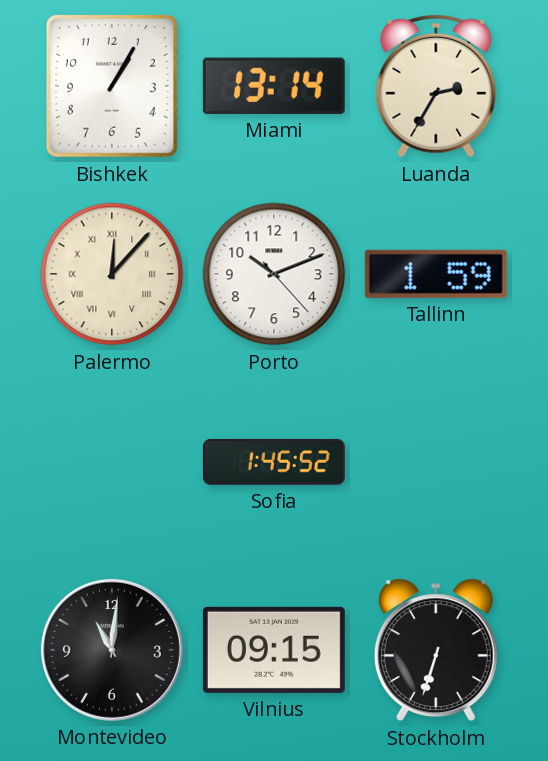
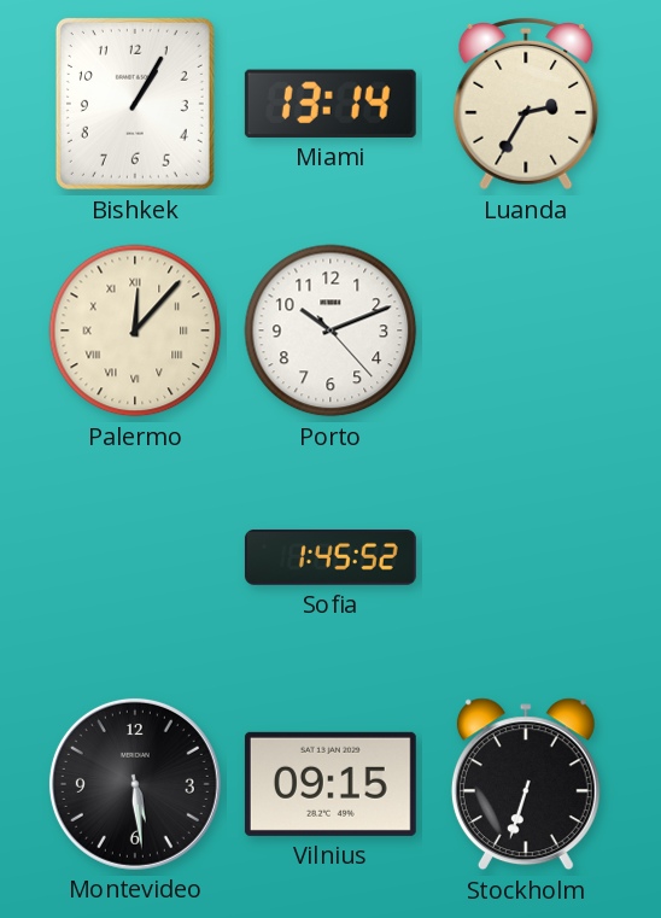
Tallinn: 1:59 -> none (436, 274)
Montevideo: 11:01 -> 5:29 (135, 784)
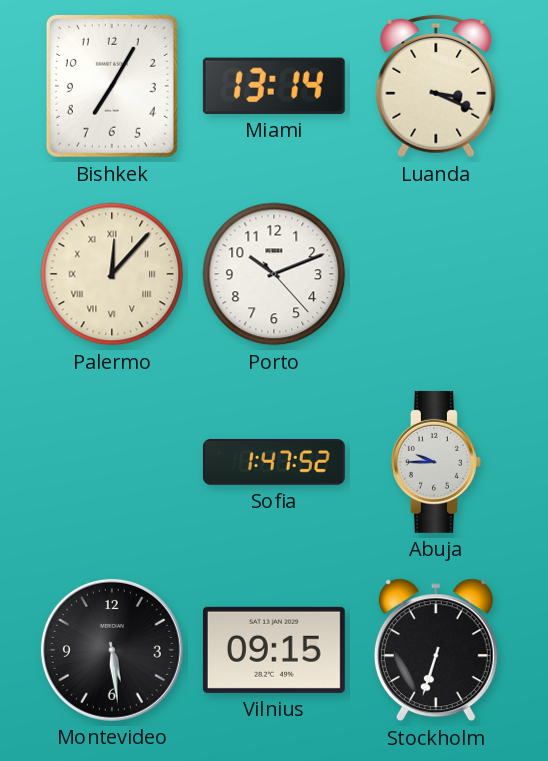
Bishkek: 1:05 -> 7:05 (112, 86)
Luanda: 2:35 -> 3:19 (436, 86)
Sofia: 1:45 -> 1:47 (274, 462)
Abuja: none -> 9:45 (436, 462)
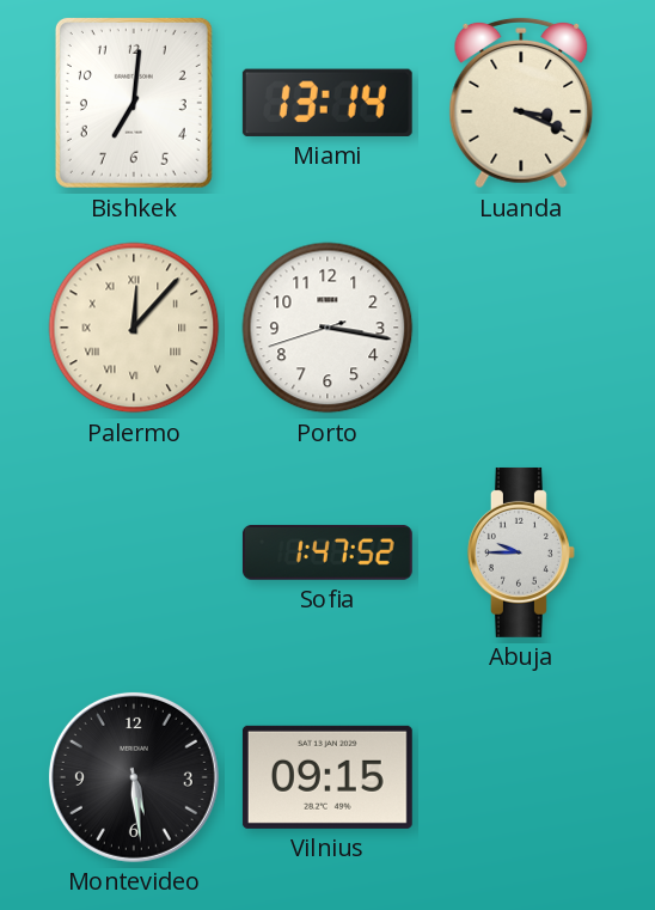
Bishkek: 7:05 -> 7:01 (134, 103)
Porto: 10:11 -> 3:16 (327, 328)
Stockholm: 6:33 -> none (436, 650)
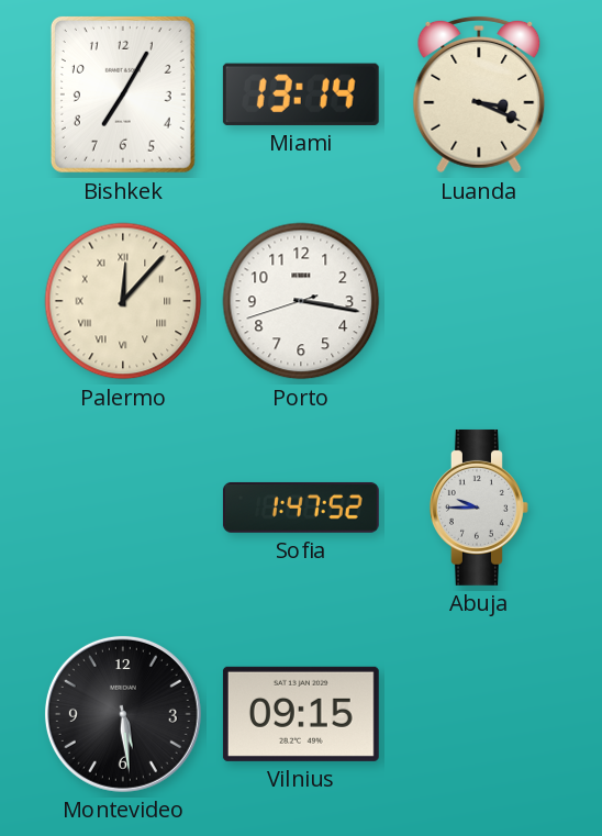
Bishkek: 7:01 -> 7:05 (123, 94)
